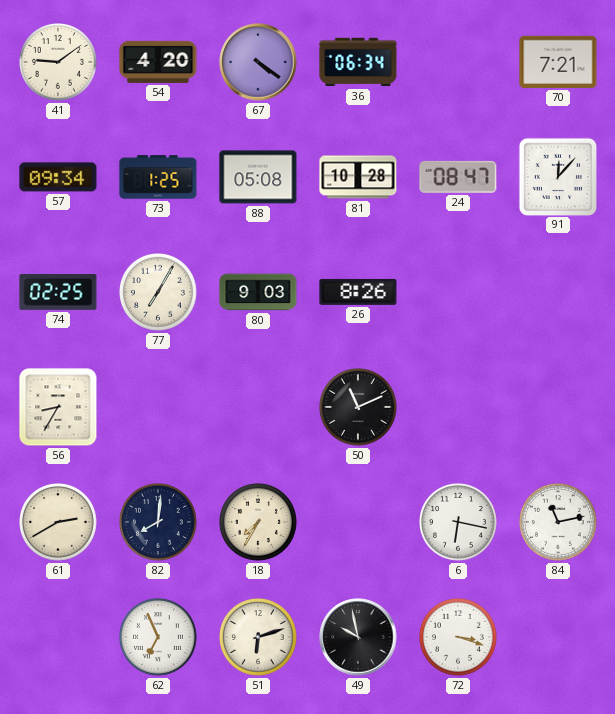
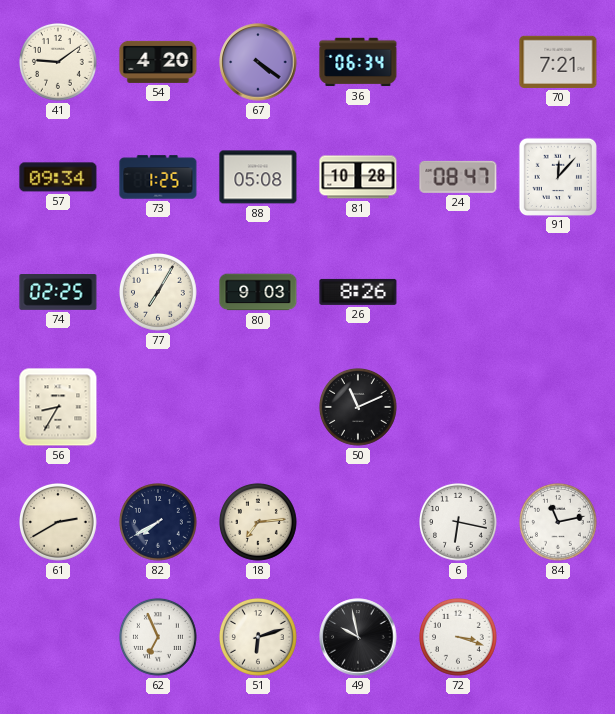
82: 8:01 -> 7:40 (159, 523)
18: 7:35 -> 7:14 (259, 523)
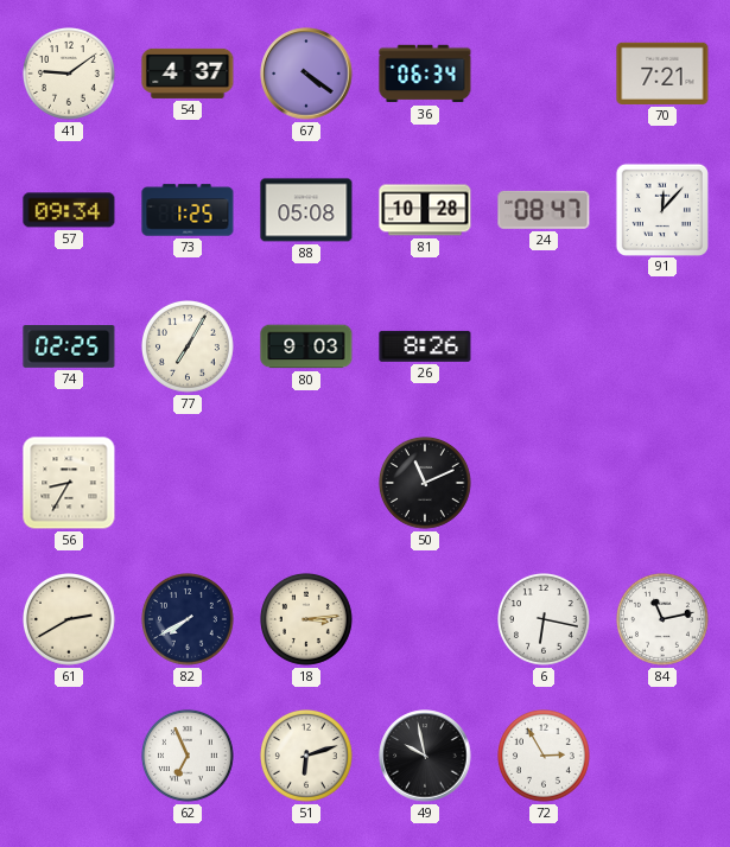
54: 4:20 -> 4:37 (188, 74)
18: 7:14 -> 3:14 (307, 620)
72: 3:18 -> 2:55 (545, 757)
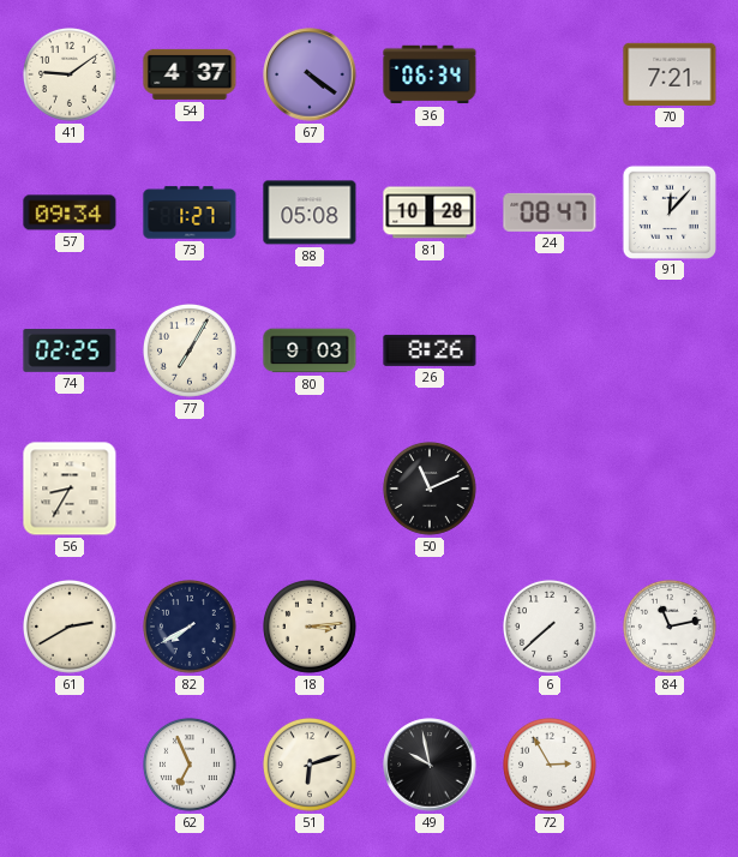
73: 1:25 -> 1:27 (190, 212)
6: 6:17 -> 7:38 (551, 628)
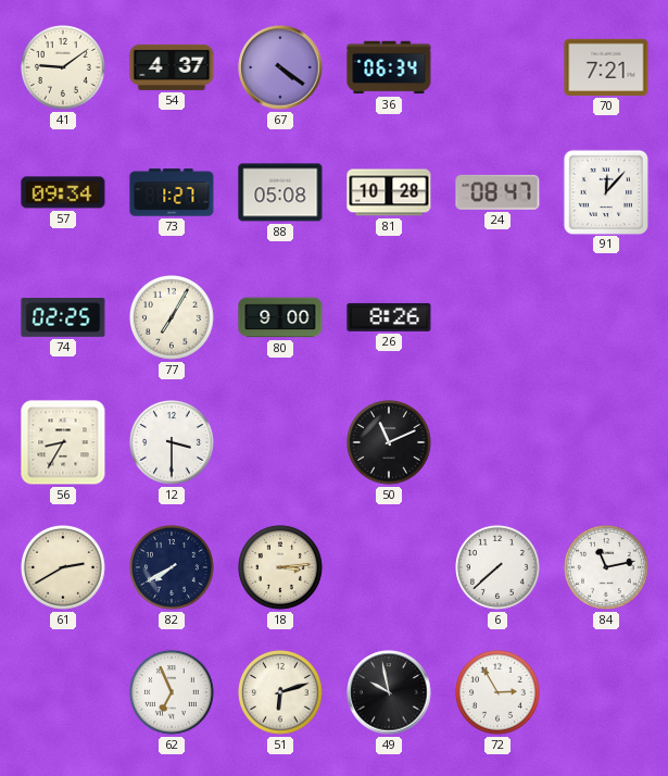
80: 9:03 -> 9:00 (280, 317)
12: none -> 3:30 (173, 443)
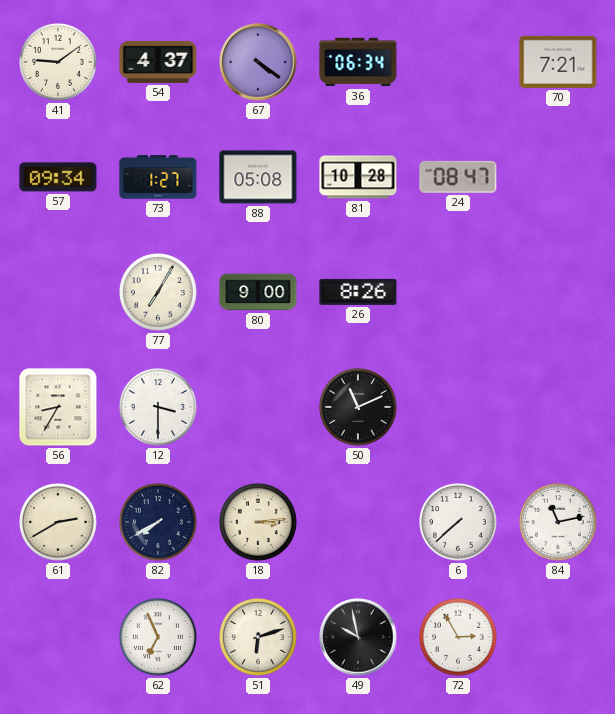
91: 12:07 -> none (605, 191)
74: 02:25 -> none (63, 318)
